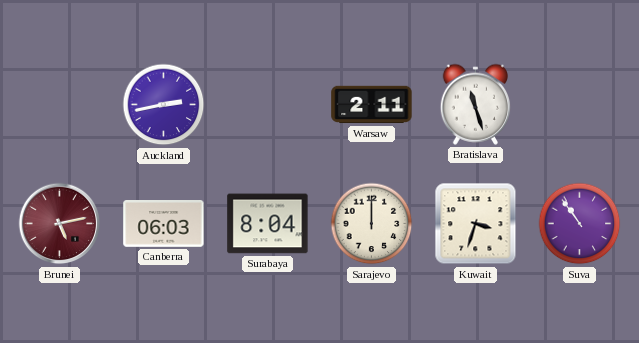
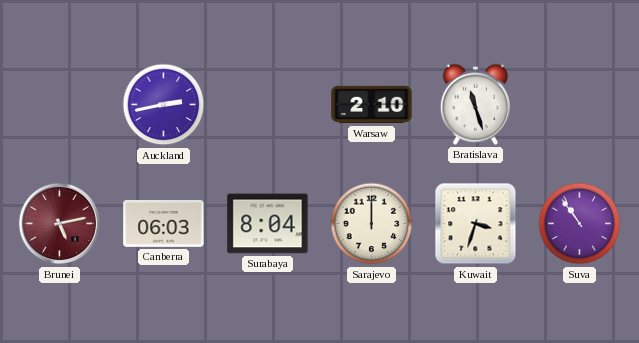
Warsaw: 2:11 -> 2:10 (372, 105)
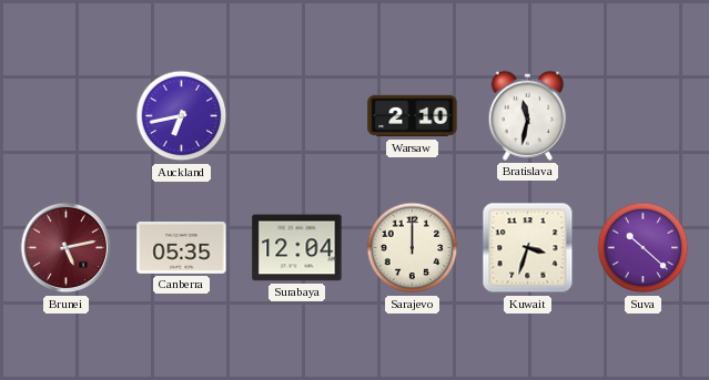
Auckland: 2:43 -> 6:43 (182, 116)
Bratislava: 11:27 -> 11:32 (528, 115)
Canberra: 06:03 -> 05:35 (182, 248)
Surabaya: 8:04 -> 12:04 (297, 248)
Suva: 10:54 -> 10:22 (644, 248)
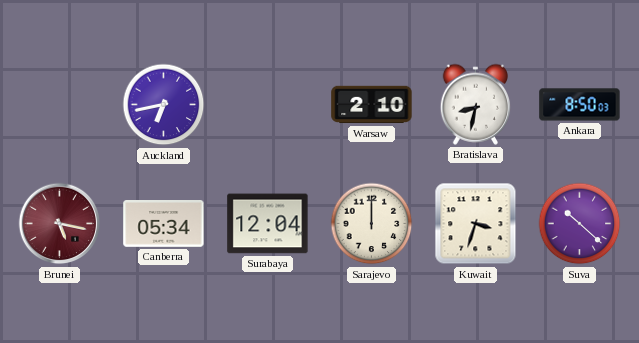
Bratislava: 11:32 -> 8:32 (476, 104)
Ankara: none -> 8:50 (580, 105)
Brunei: 5:13 -> 5:17 (60, 224)
Canberra: 05:35 -> 05:34 (164, 224)
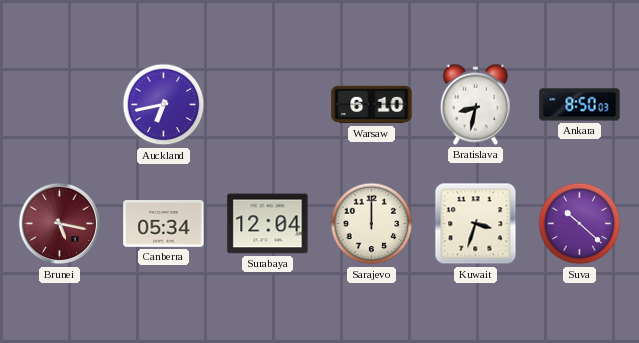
Warsaw: 2:10 -> 6:10 (372, 105)
